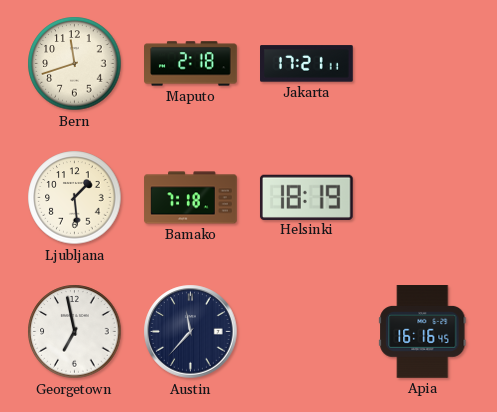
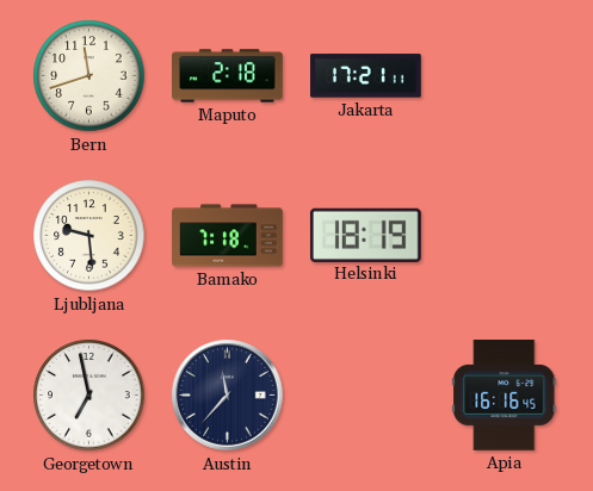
Ljubljana: 1:29 -> 9:29 (89, 236)
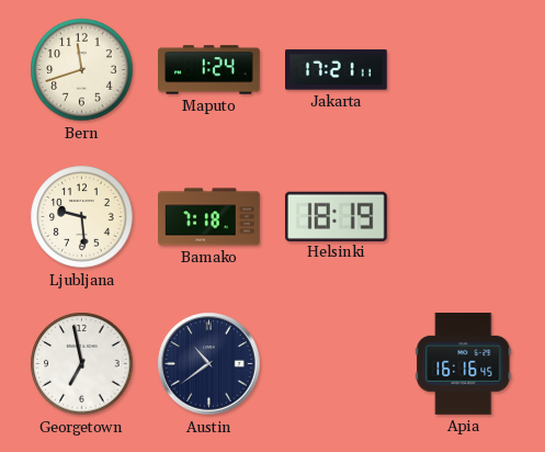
Maputo: 2:18 -> 1:24 (209, 70)
Austin: 11:37 -> 10:39 (209, 364)
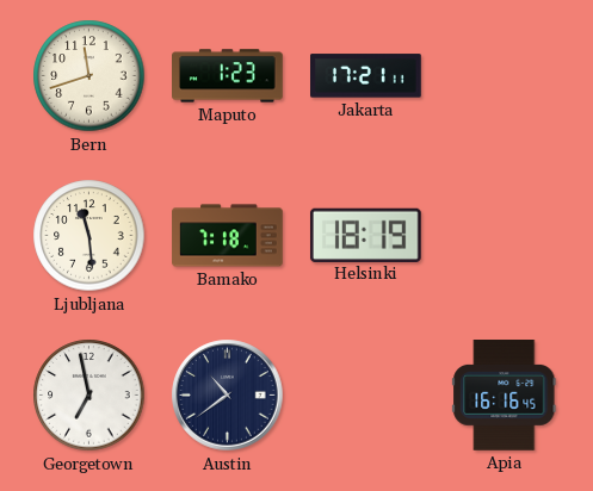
Maputo: 1:24 -> 1:23 (228, 76)
Ljubljana: 9:29 -> 11:29 (89, 236)
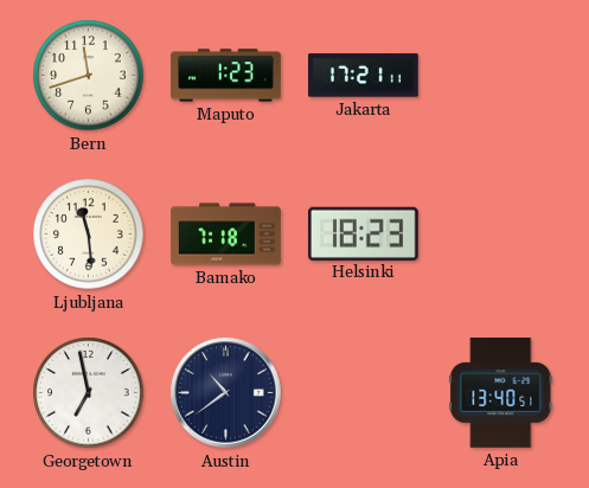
Helsinki: 18:19 -> 18:23 (363, 233)
Apia: 16:16 -> 13:40 (501, 393)
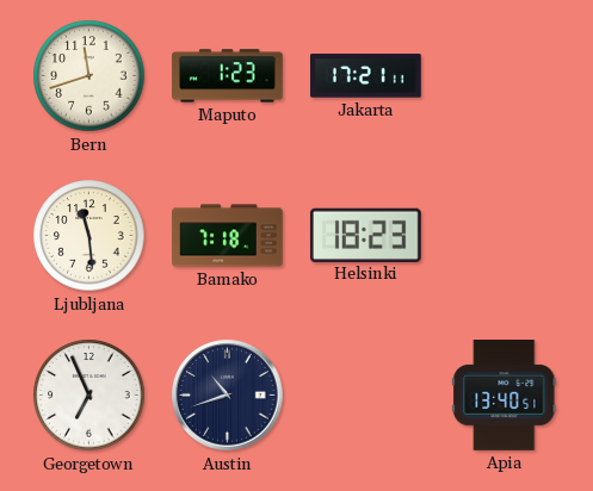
Georgetown: 6:58 -> 6:56 (89, 396)
Austin: 10:39 -> 10:42 (228, 396)
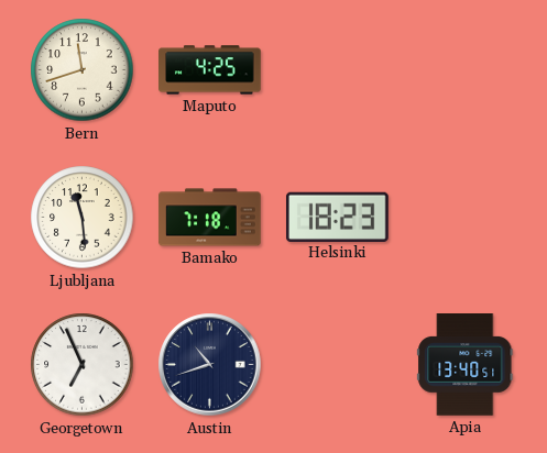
Maputo: 1:23 -> 4:25 (210, 70)
Jakarta: 17:21 -> none (366, 76)
